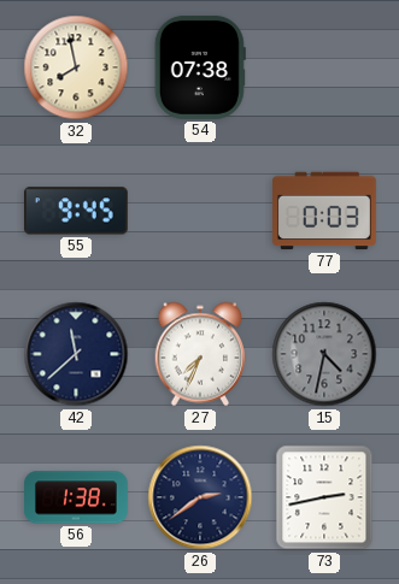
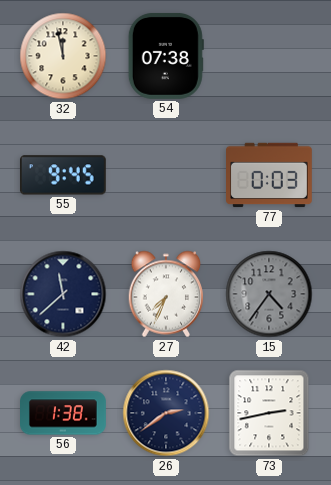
32: 7:58 -> 11:58 (63, 56)
15: 4:32 -> 4:36 (269, 294)
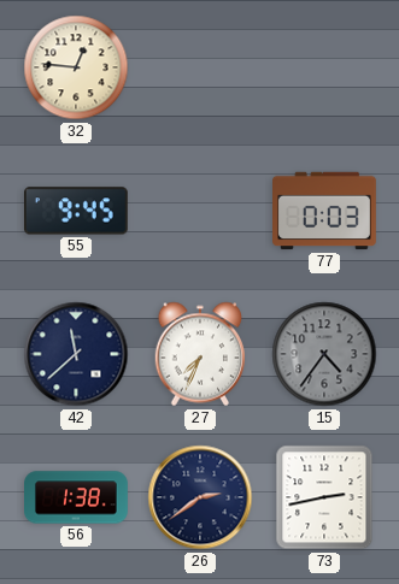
32: 11:58 -> 12:46 (76, 67)
54: 07:38 -> none (166, 56)
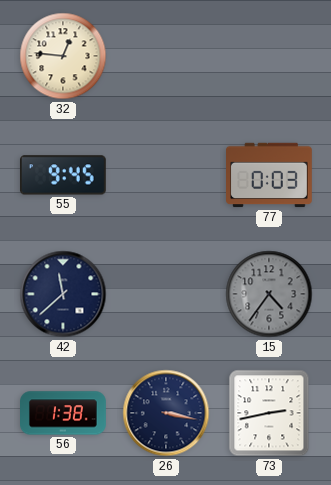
27: 7:34 -> none (200, 354)
26: 2:39 -> 3:17 (166, 413)
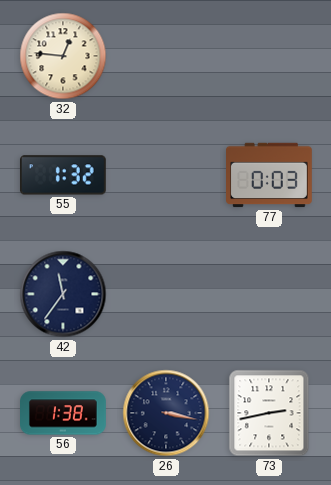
55: 9:45 -> 1:32 (63, 175)
42: 11:38 -> 11:36 (63, 294)
15: 4:36 -> none (269, 294)
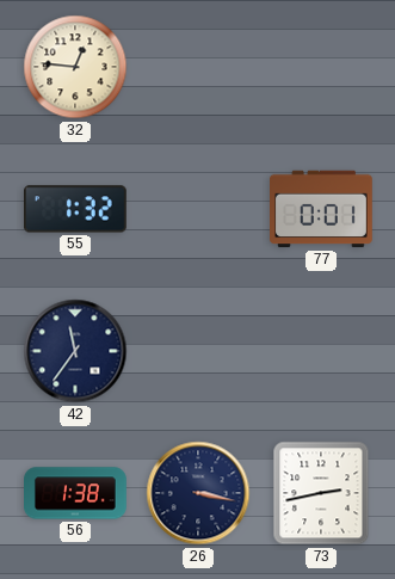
77: 0:03 -> 0:01 (322, 209)
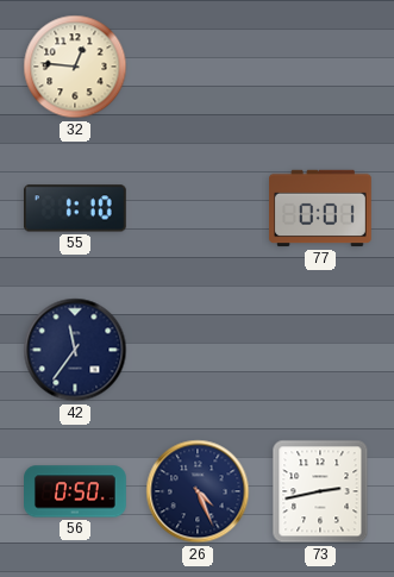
55: 1:32 -> 1:10 (75, 208)
56: 1:38 -> 0:50 (76, 491)
26: 3:17 -> 4:26 (198, 491)
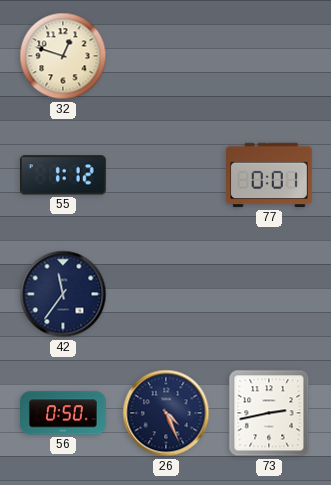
32: 12:46 -> 12:48 (63, 56)
55: 1:10 -> 1:12 (63, 175)
